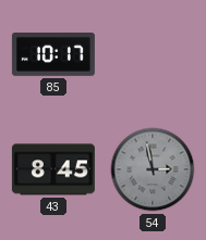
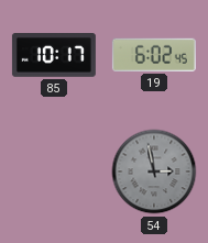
19: none -> 6:02 (154, 55)
43: 8:45 -> none (53, 169)
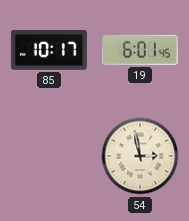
19: 6:02 -> 6:01 (140, 50)
54 dial: grey -> cream (140, 156)
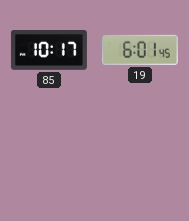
54: 2:58 -> none (140, 156)
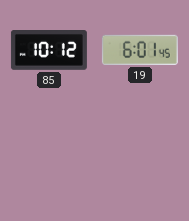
85: 10:17 -> 10:12 (49, 51)
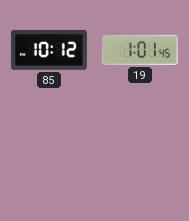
19: 6:01 -> 1:01 (140, 50)
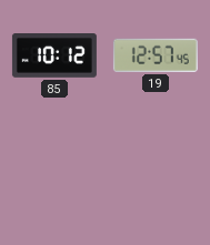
19: 1:01 -> 12:57 (156, 55)
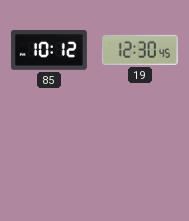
19: 12:57 -> 12:30 (140, 50)
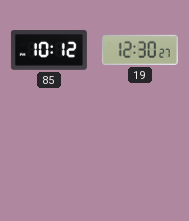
19: 12:30:45 -> 12:30:27 (140, 50)
